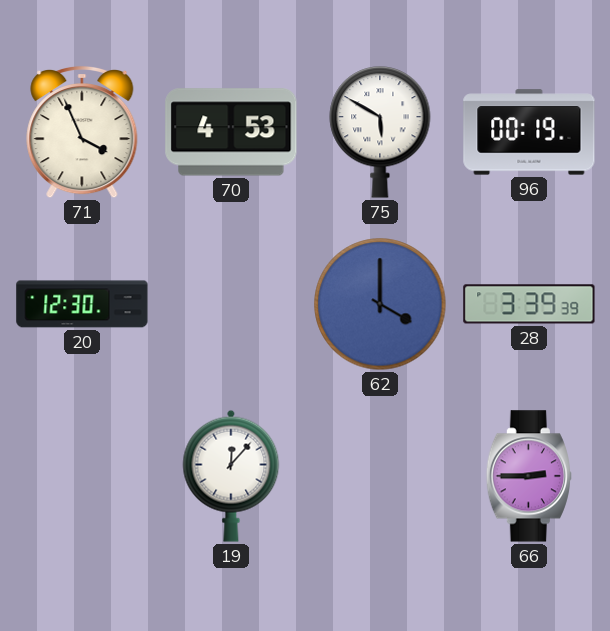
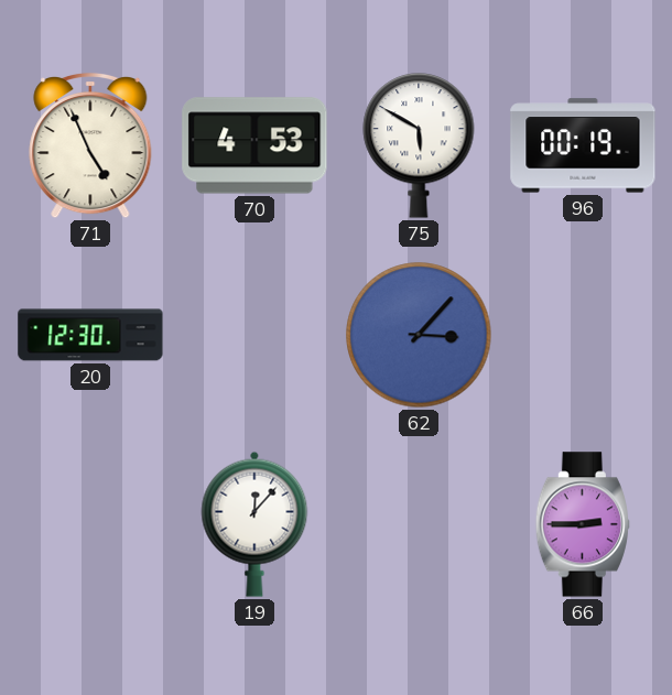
71: 3:56 -> 4:56 (90, 145)
62: 4:00 -> 3:07 (419, 335)
28: 3:39 -> none (529, 304)
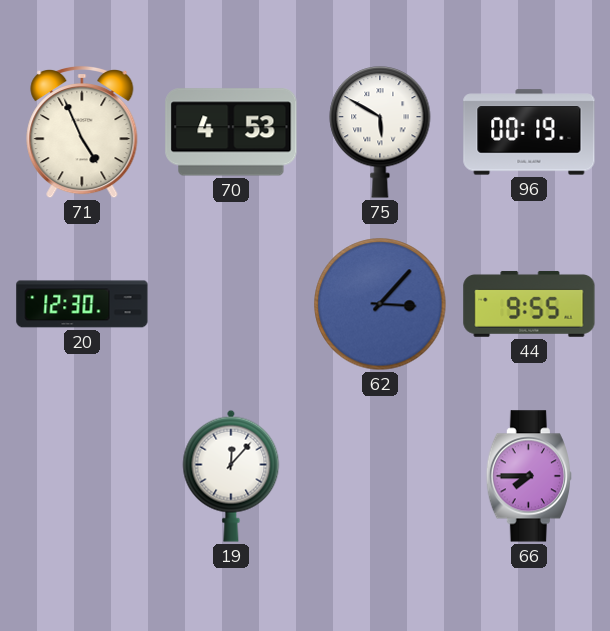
44: none -> 9:55 (529, 304)
66: 2:45 -> 7:45 (529, 476)
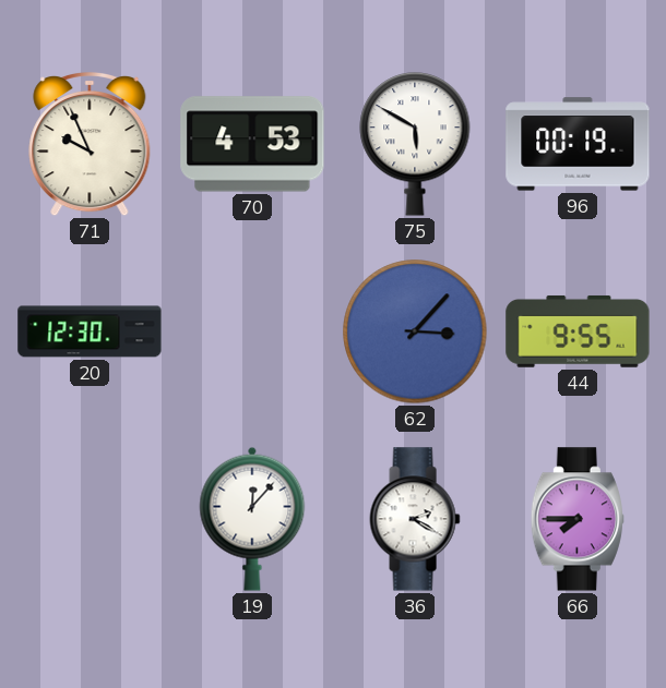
71: 4:56 -> 9:56 (90, 144)
36: none -> 2:20 (415, 519)
